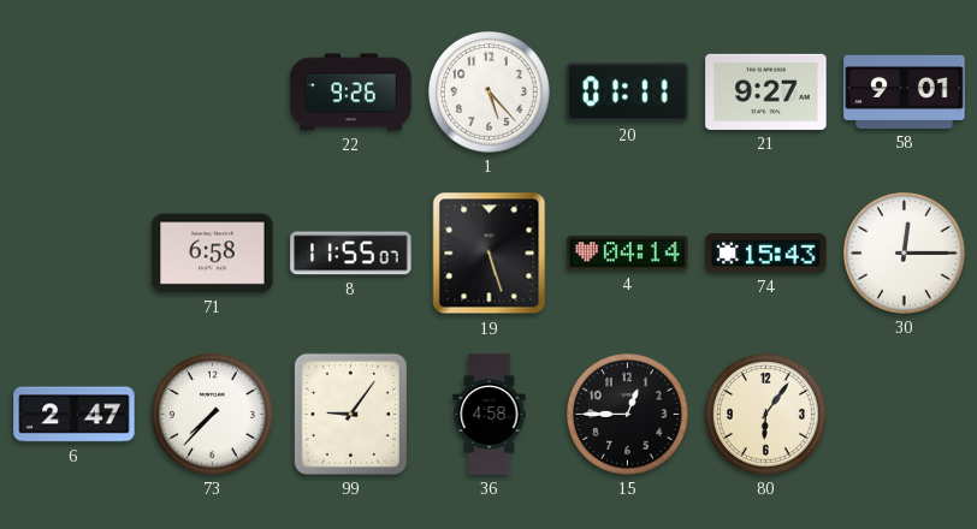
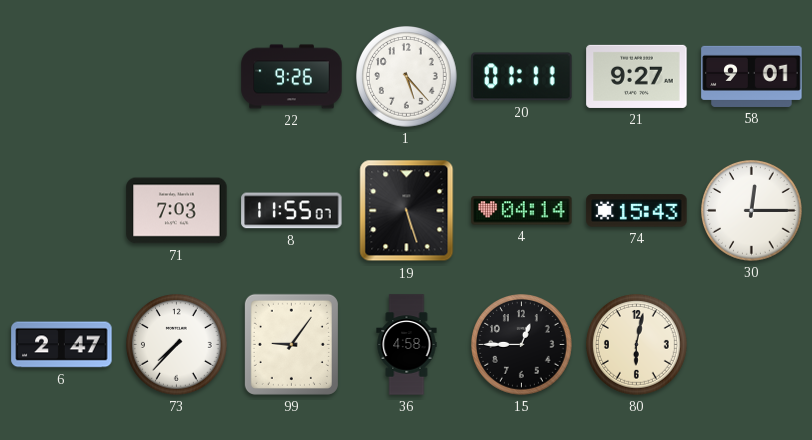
71: 6:58 -> 7:03 (177, 211)
80: 6:06 -> 6:02 (637, 345)
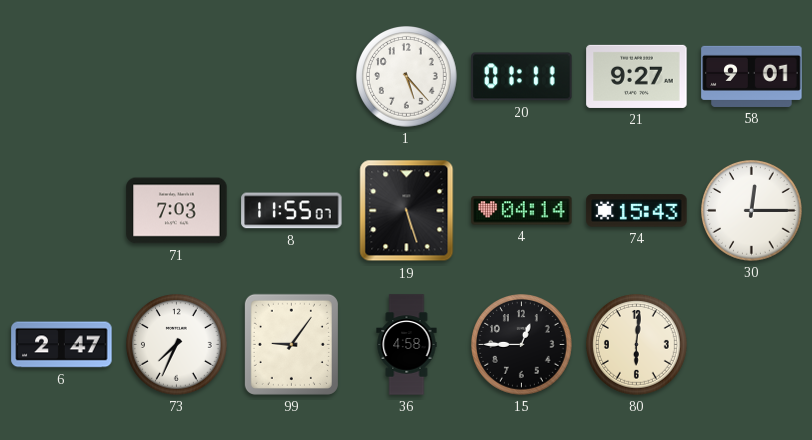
22: 9:26 -> none (292, 77)
73: 7:37 -> 7:34 (177, 345)
80: 6:02 -> 6:01 (637, 345)
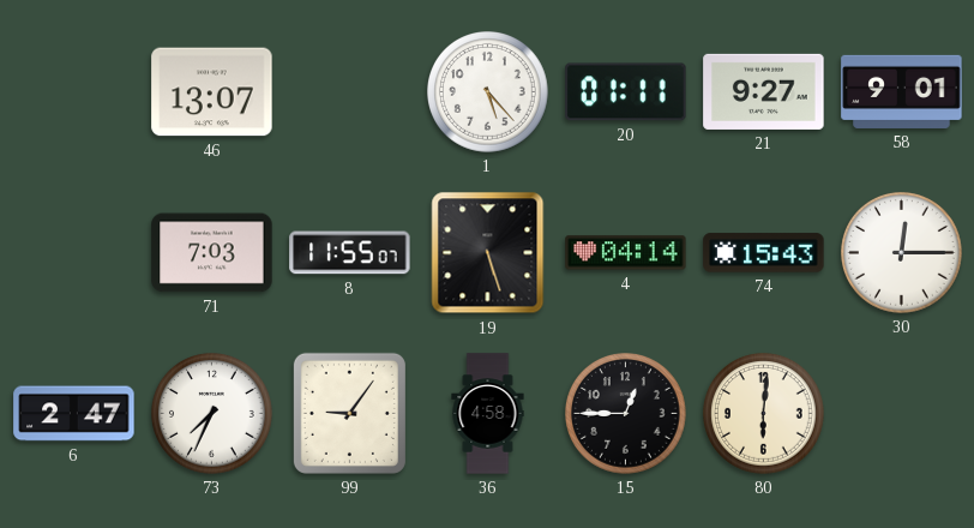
46: none -> 13:07 (212, 92)
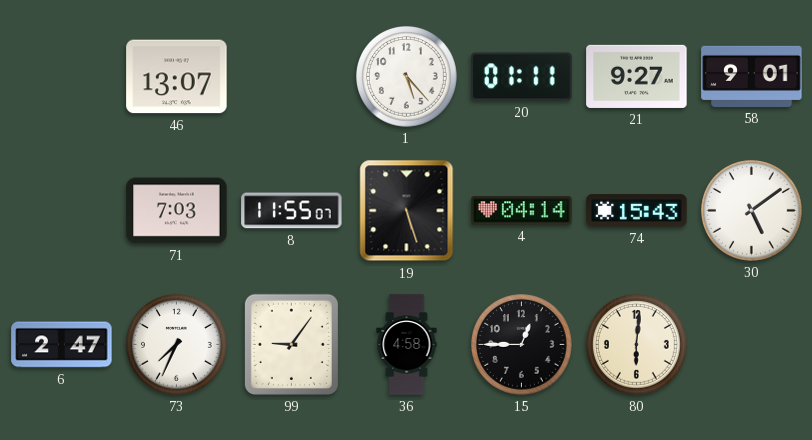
30: 12:15 -> 5:09 (752, 211)
